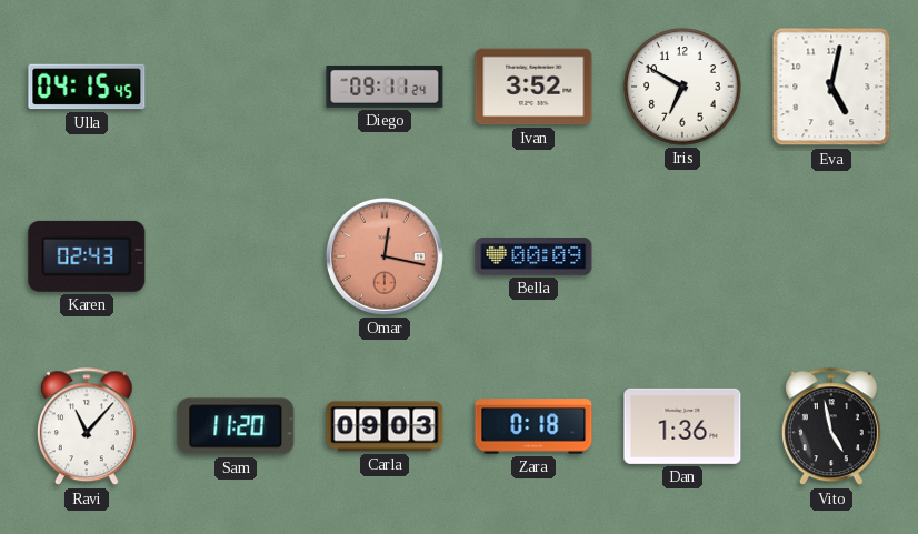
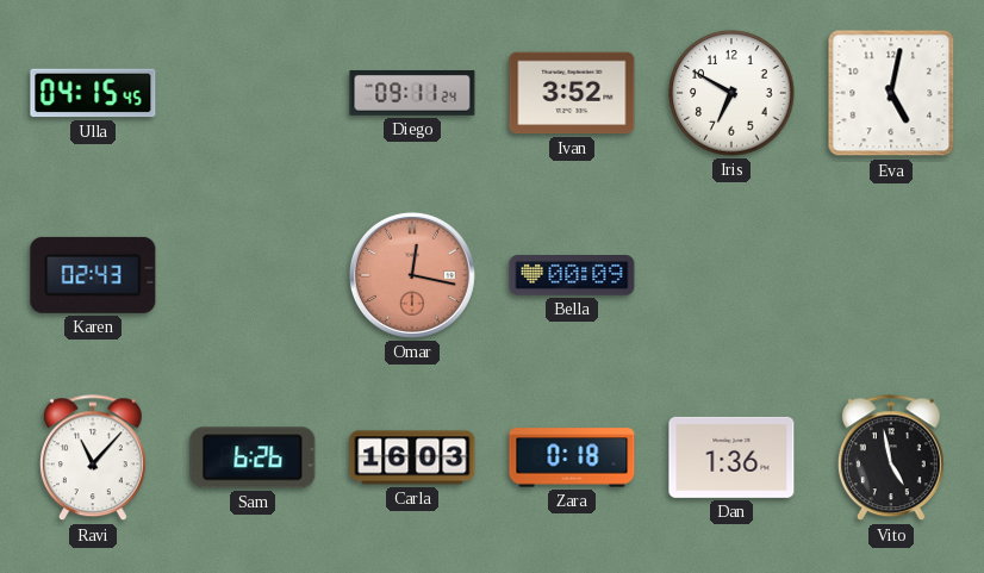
Sam: 11:20 -> 6:26 (253, 457)
Carla: 09:03 -> 16:03 (412, 457)
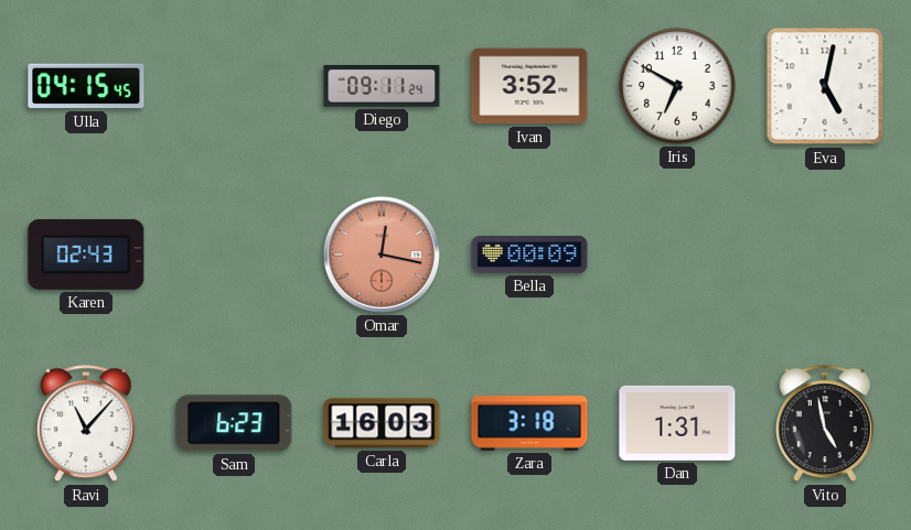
Sam: 6:26 -> 6:23 (234, 423)
Zara: 0:18 -> 3:18 (529, 423)
Dan: 1:36 -> 1:31 (677, 423)
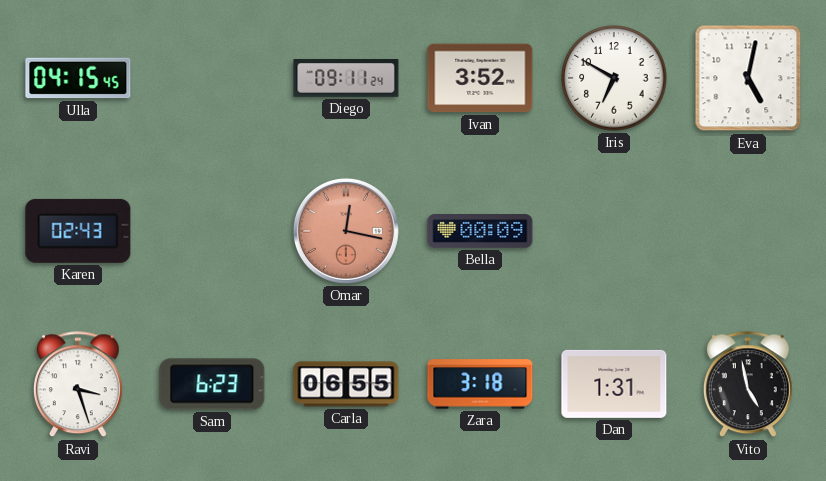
Ravi: 11:07 -> 3:27 (78, 385)
Carla: 16:03 -> 06:55 (346, 384)
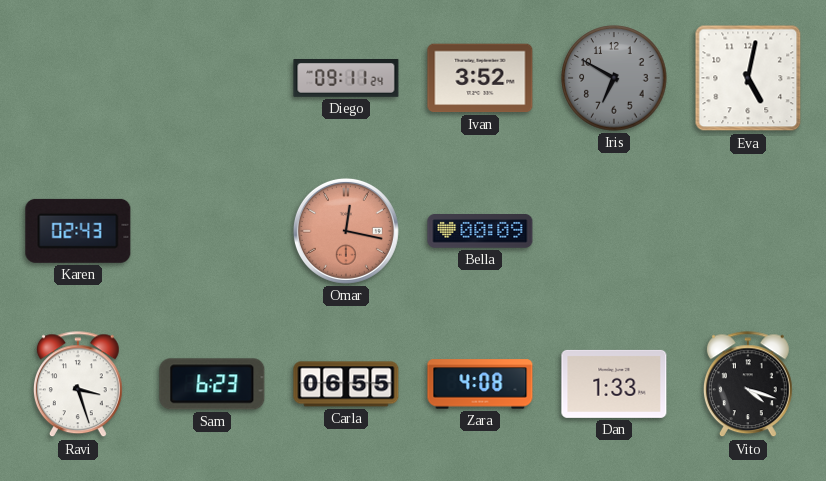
Ulla: 04:15 -> none (78, 78)
Iris dial: white -> grey (614, 78)
Zara: 3:18 -> 4:08 (480, 384)
Dan: 1:31 -> 1:33 (614, 384)
Vito: 4:58 -> 4:18 (748, 385)
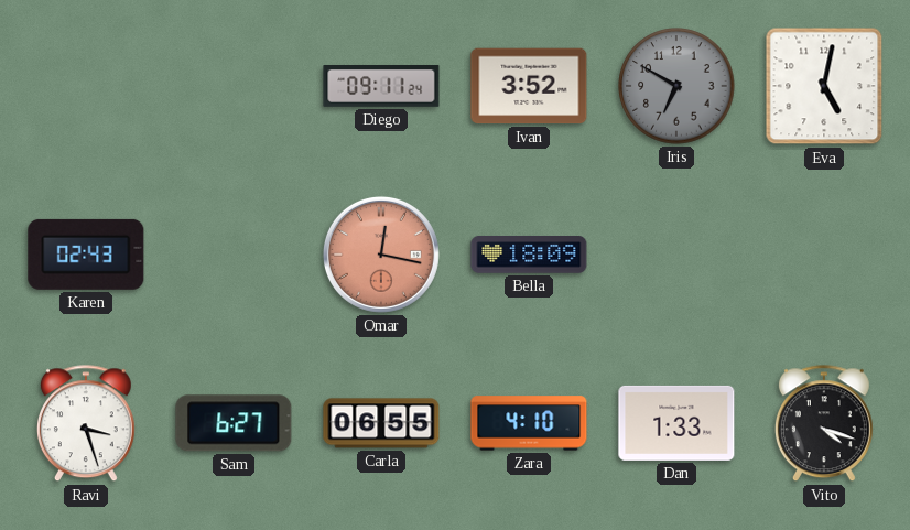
Bella: 00:09 -> 18:09 (529, 255)
Sam: 6:23 -> 6:27 (234, 423)
Zara: 4:08 -> 4:10 (529, 423)
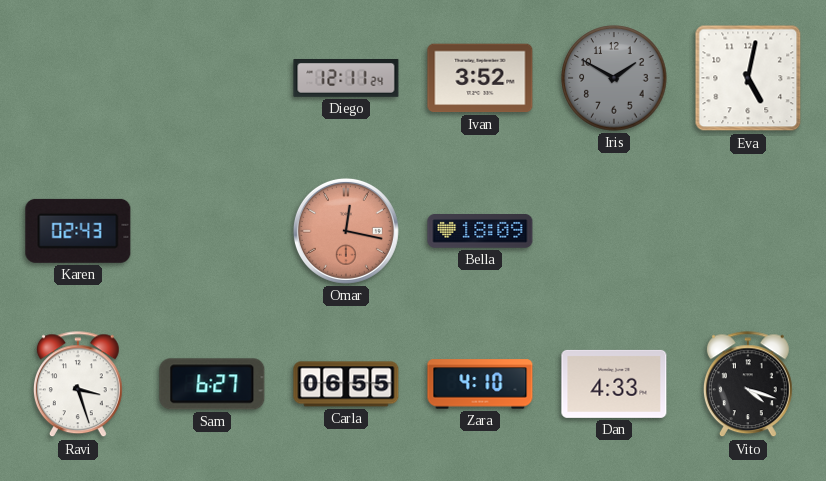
Diego: 09:11 -> 12:11 (346, 79)
Iris: 6:50 -> 1:50 (614, 78)
Dan: 1:33 -> 4:33 (614, 384)
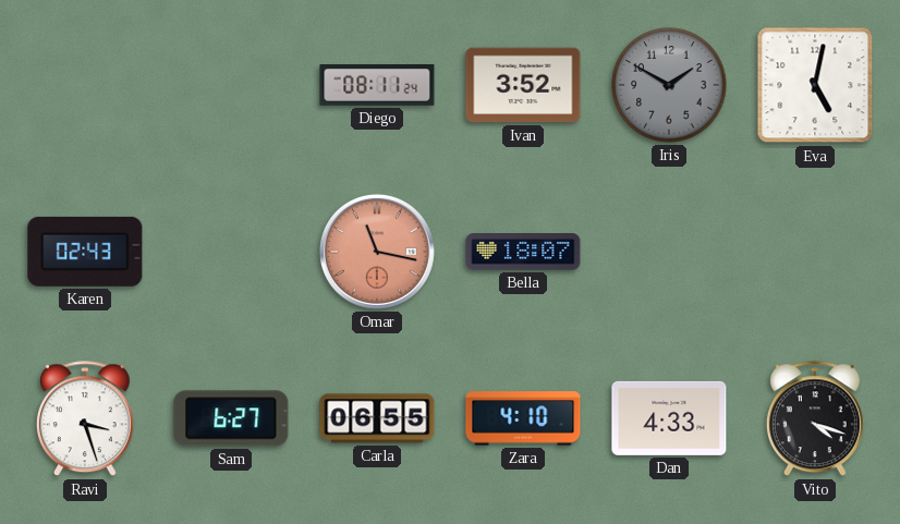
Diego: 12:11 -> 08:11 (377, 86)
Omar: 12:17 -> 11:17 (377, 252)
Bella: 18:09 -> 18:07 (523, 252)
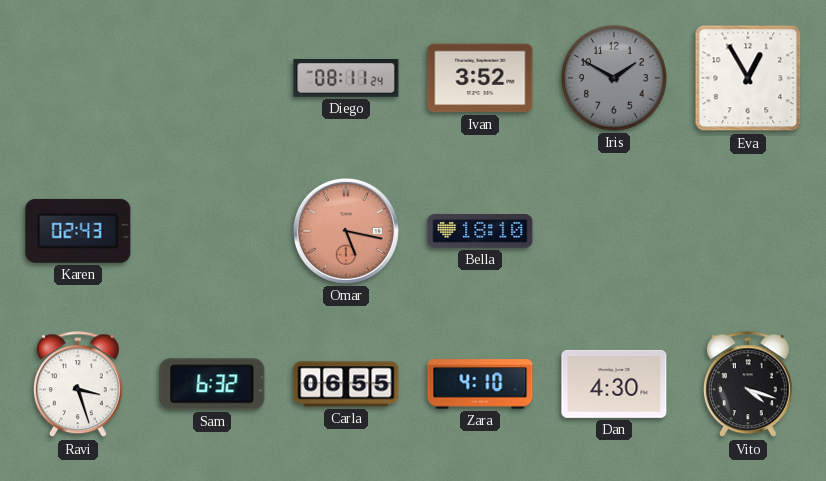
Eva: 5:02 -> 12:55 (748, 78)
Omar: 11:17 -> 5:17 (346, 231)
Bella: 18:07 -> 18:10 (480, 231)
Sam: 6:27 -> 6:32 (212, 384)
Dan: 4:33 -> 4:30 (614, 384)
